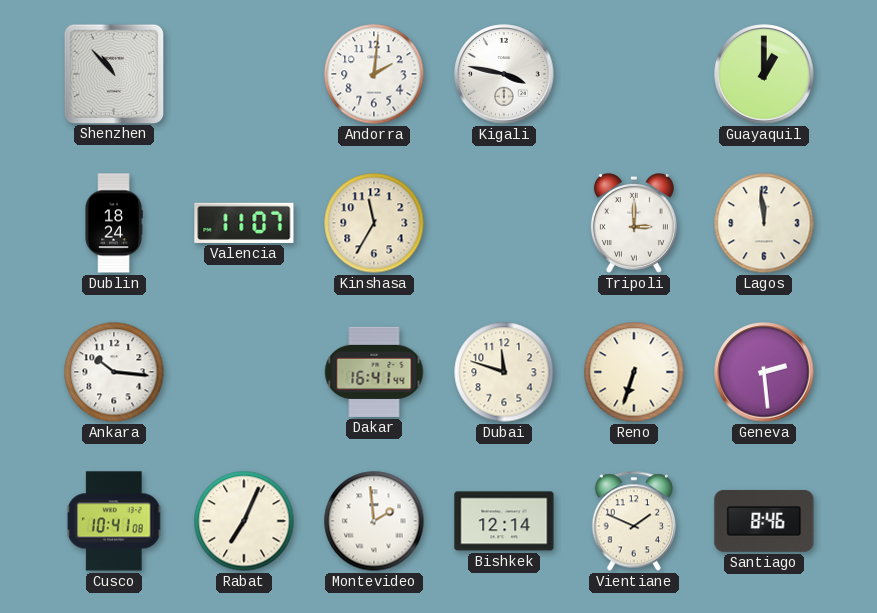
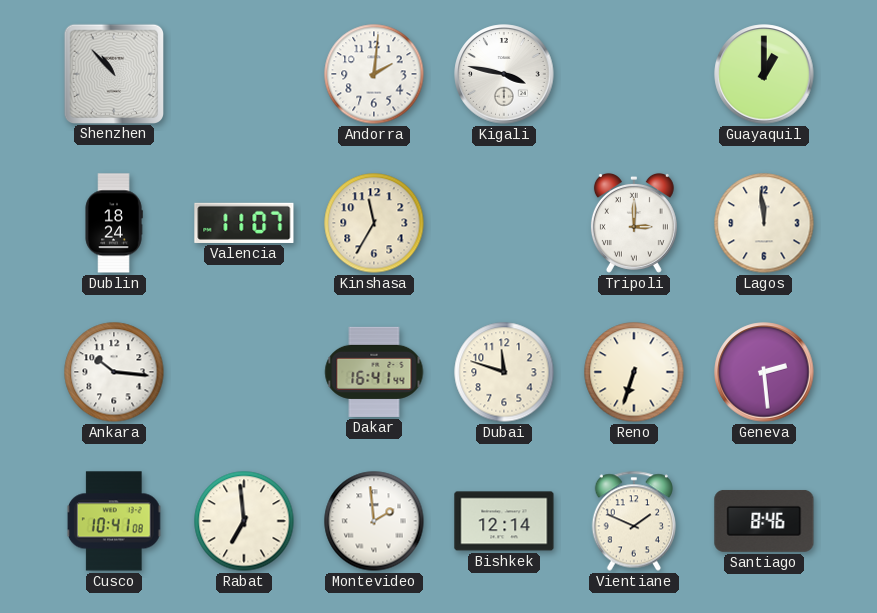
Rabat: 7:04 -> 6:59 (244, 521)
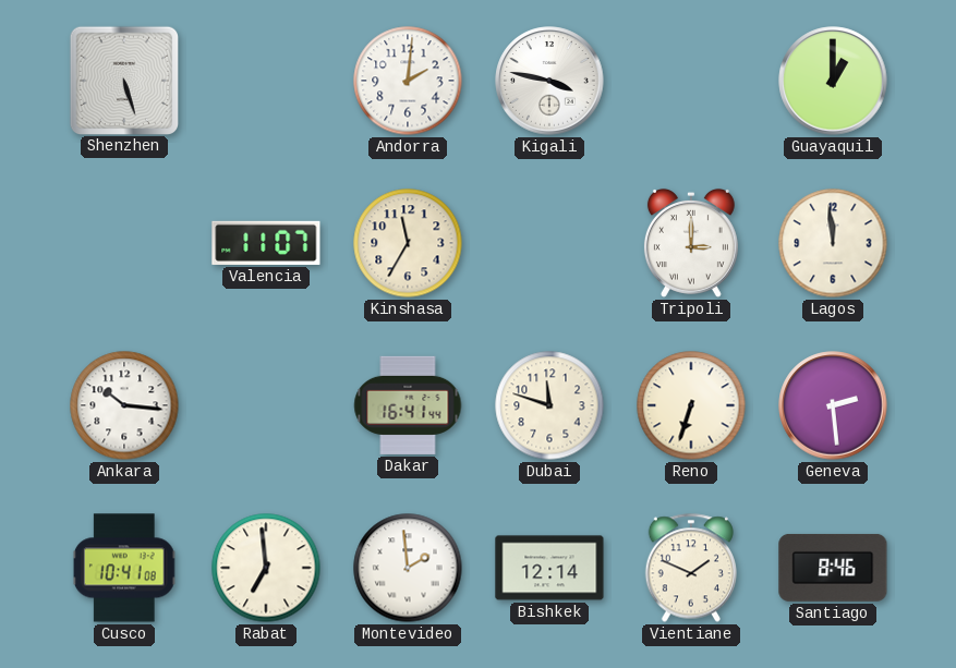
Shenzhen: 10:53 -> 5:27 (123, 80)
Dublin: 18:24 -> none (114, 223)
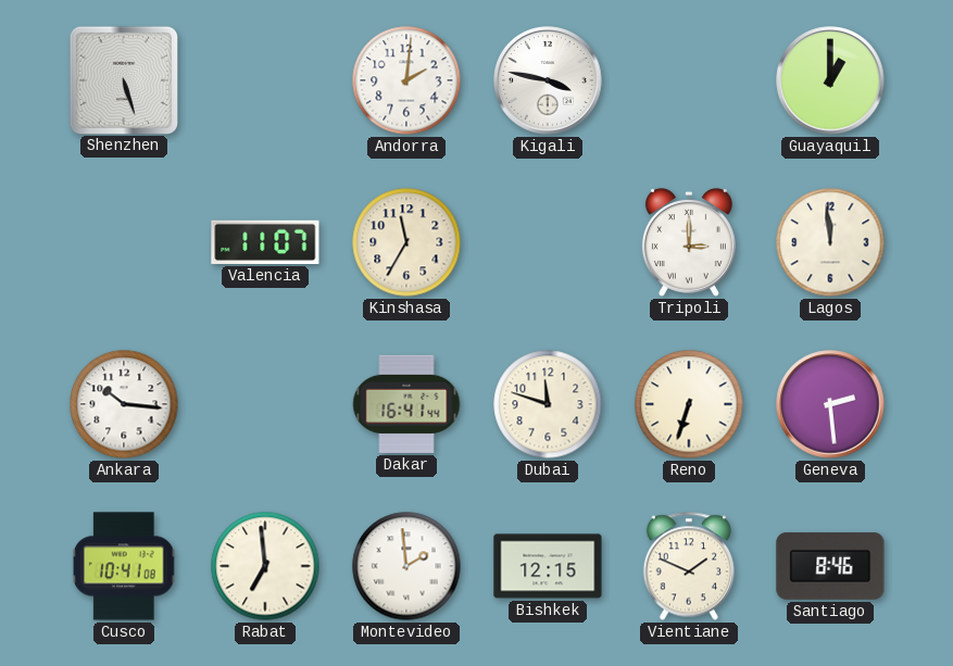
Bishkek: 12:14 -> 12:15 (548, 566)
